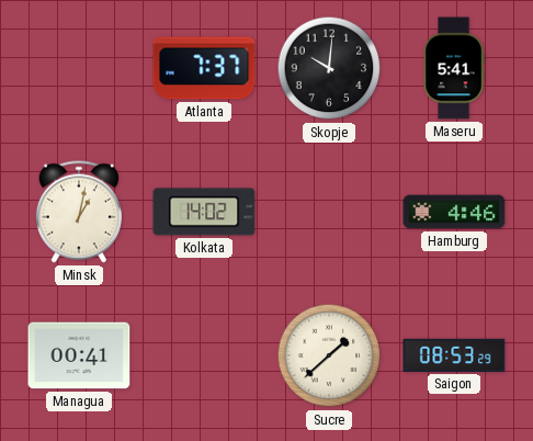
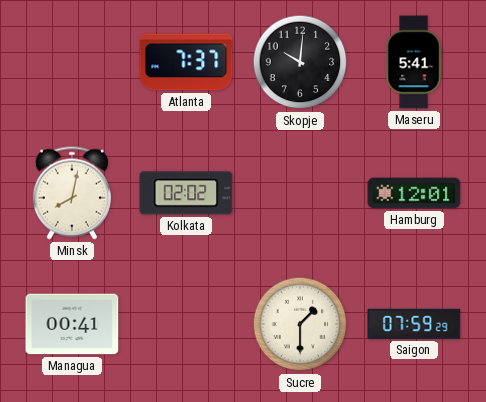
Minsk: 1:02 -> 8:02 (72, 193)
Kolkata: 14:02 -> 02:02 (186, 193)
Hamburg: 4:46 -> 12:01 (414, 193)
Sucre: 1:38 -> 1:30 (300, 324)
Saigon: 08:53 -> 07:59 (414, 324)
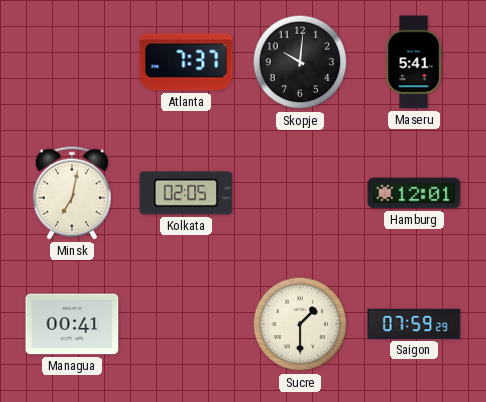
Minsk: 8:02 -> 7:02 (72, 193)
Kolkata: 02:02 -> 02:05 (186, 193)
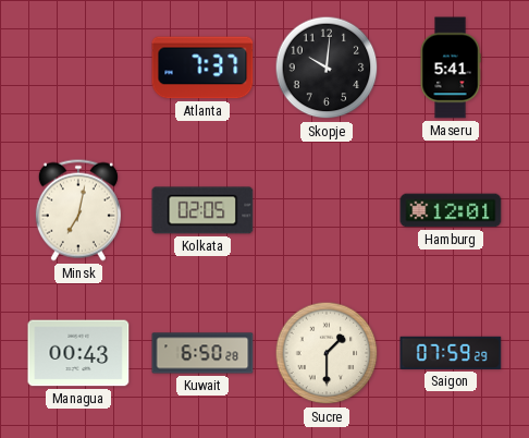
Managua: 00:41 -> 00:43 (78, 353)
Kuwait: none -> 6:50 (202, 353)
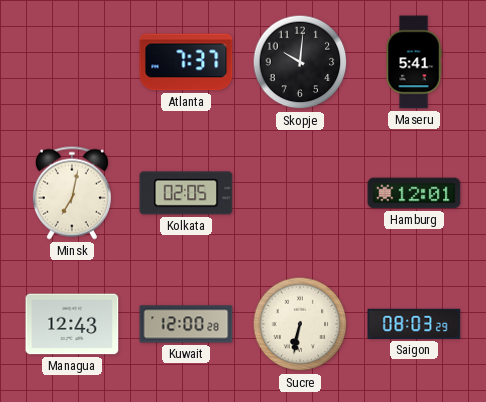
Managua: 00:43 -> 12:43 (72, 324)
Kuwait: 6:50 -> 12:00 (186, 324)
Sucre: 1:30 -> 6:32 (300, 324)
Saigon: 07:59 -> 08:03 (414, 324)
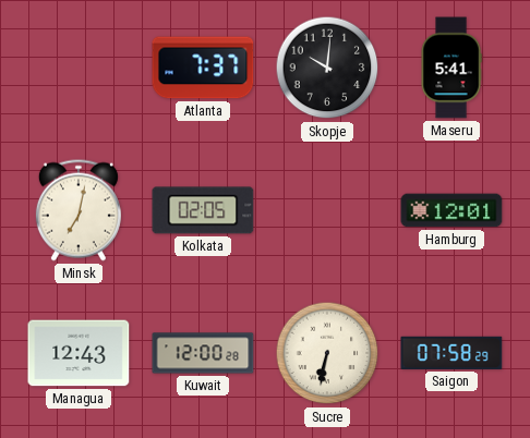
Saigon: 08:03 -> 07:58 (451, 353)
